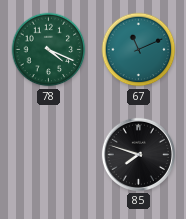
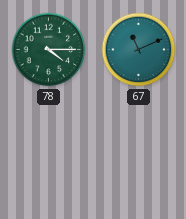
78: 4:19 -> 4:15 (49, 50)
85: 7:48 -> none (138, 154)
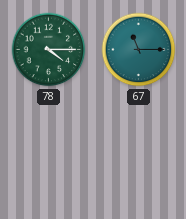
67: 11:11 -> 11:15 (139, 50)
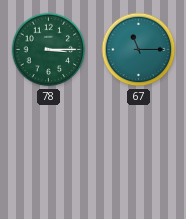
78: 4:15 -> 3:15 (49, 50)
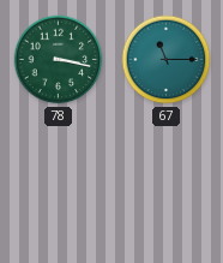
78: 3:15 -> 3:17 (59, 60)
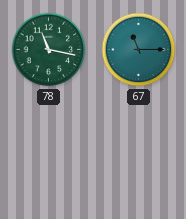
78: 3:17 -> 11:17 (49, 50)
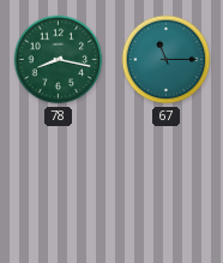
78: 11:17 -> 8:17 (59, 60)
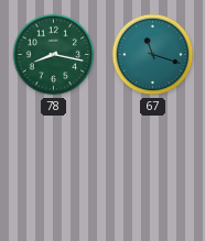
67: 11:15 -> 11:18 (153, 55)
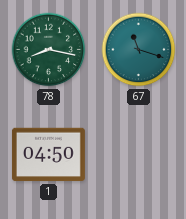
1: none -> 04:50 (48, 155)
